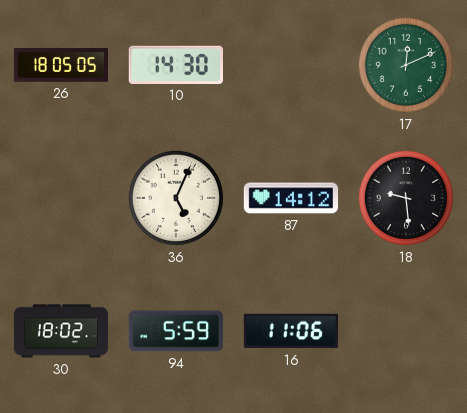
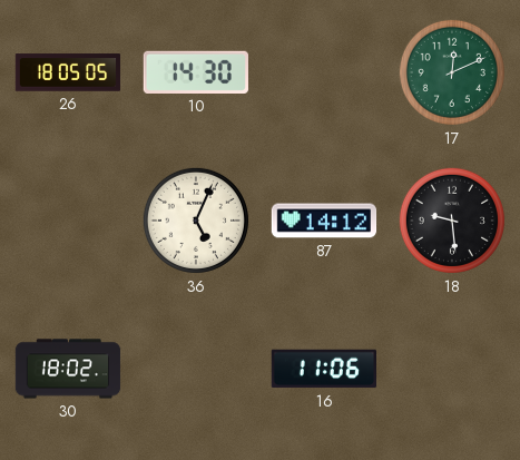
94: 5:59 -> none (176, 331)
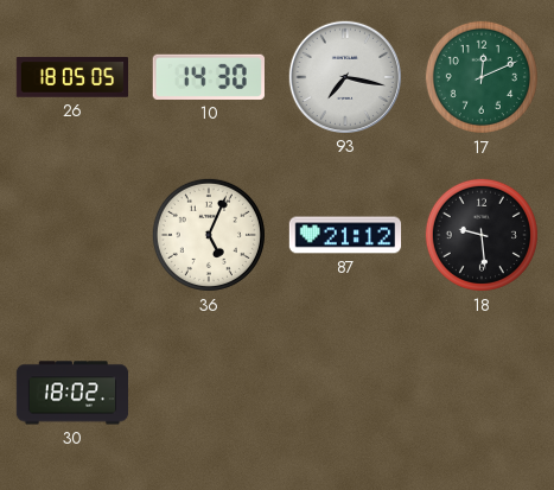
93: none -> 7:17 (344, 76)
87: 14:12 -> 21:12 (345, 235)
16: 11:06 -> none (323, 369)
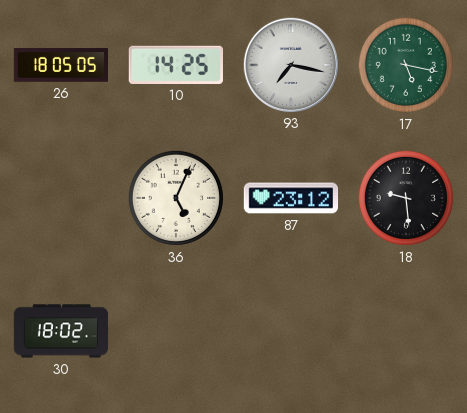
10: 14:30 -> 14:25 (176, 65)
17: 12:11 -> 5:17 (406, 65)
87: 21:12 -> 23:12 (291, 198)
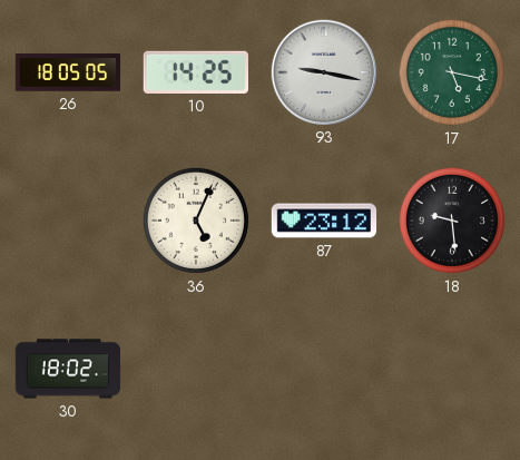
93: 7:17 -> 9:17 (323, 71)
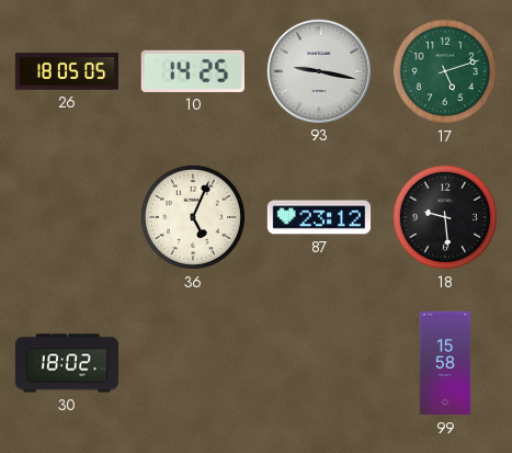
17: 5:17 -> 5:12 (445, 71)
99: none -> 15:58 (445, 363)
